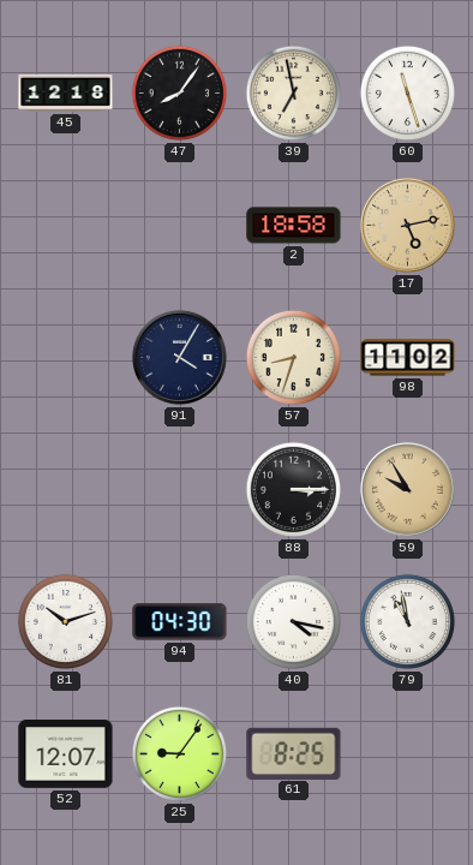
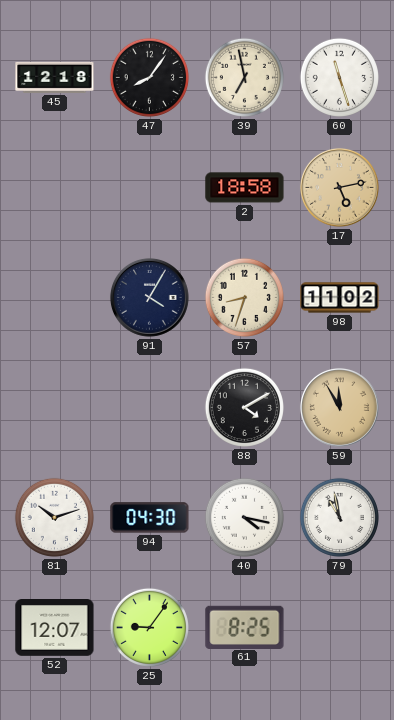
88: 3:15 -> 4:10 (244, 407)
59: 9:55 -> 11:55 (339, 407)
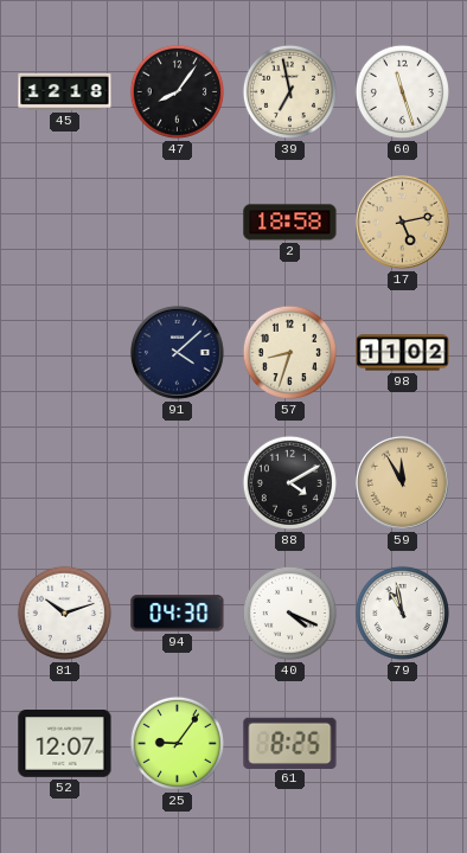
91: 4:05 -> 4:08 (177, 352)
40: 4:17 -> 4:19 (289, 613)
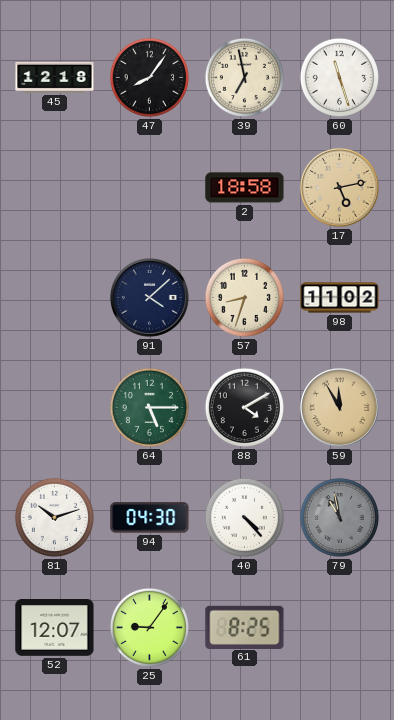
64: none -> 5:15 (149, 407)
40: 4:19 -> 4:23 (244, 517)
79 dial: white -> grey (339, 517)
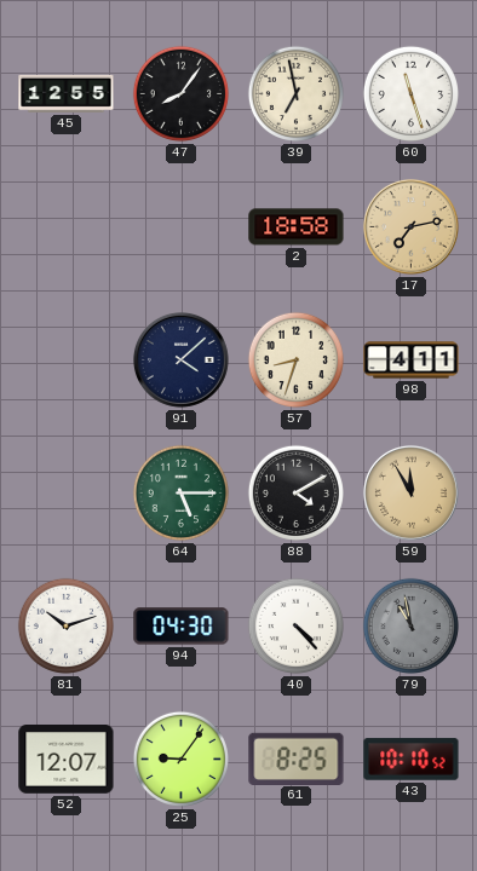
45: 12:18 -> 12:55 (67, 93)
17: 5:13 -> 7:13 (410, 226)
98: 11:02 -> 4:11 (412, 360)
43: none -> 10:10 (412, 760)
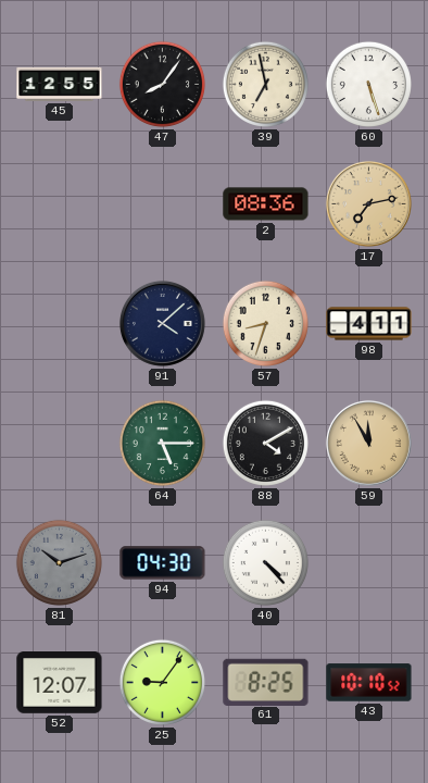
60: 11:27 -> 5:27 (368, 84)
2: 18:58 -> 08:36 (266, 204)
81 dial: white -> grey (59, 562)
79: 10:58 -> none (410, 625)
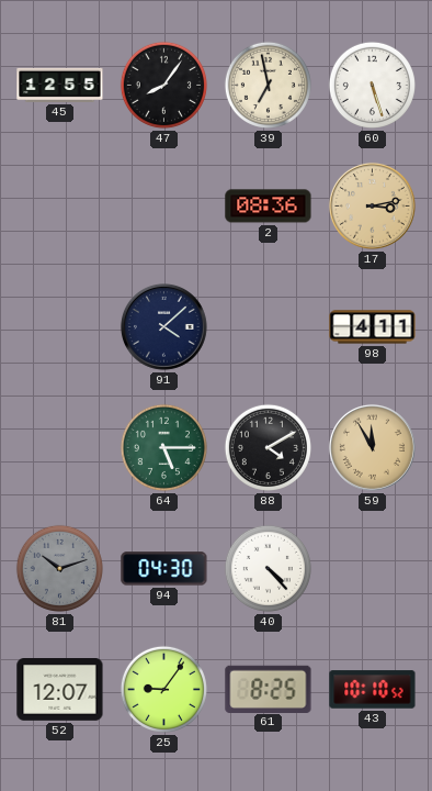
17: 7:13 -> 3:13 (372, 205)
57: 8:33 -> none (265, 323)
